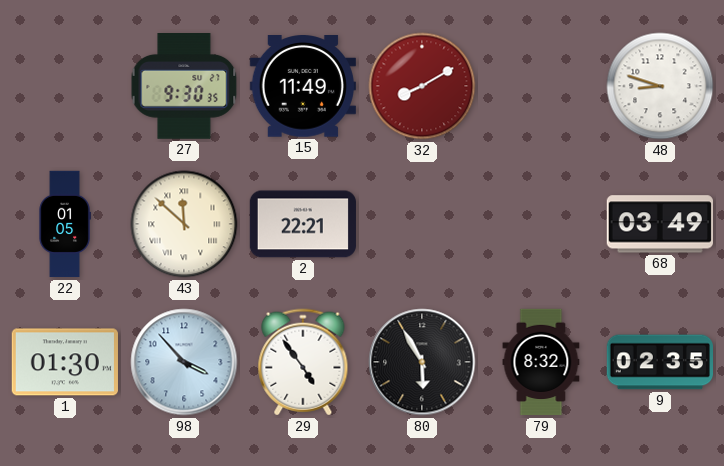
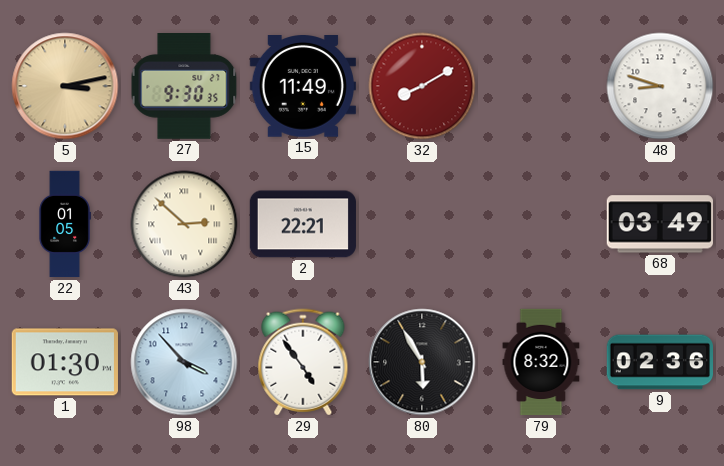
5: none -> 3:13 (65, 86)
43: 11:52 -> 2:52 (184, 224)
9: 02:35 -> 02:36 (659, 362)
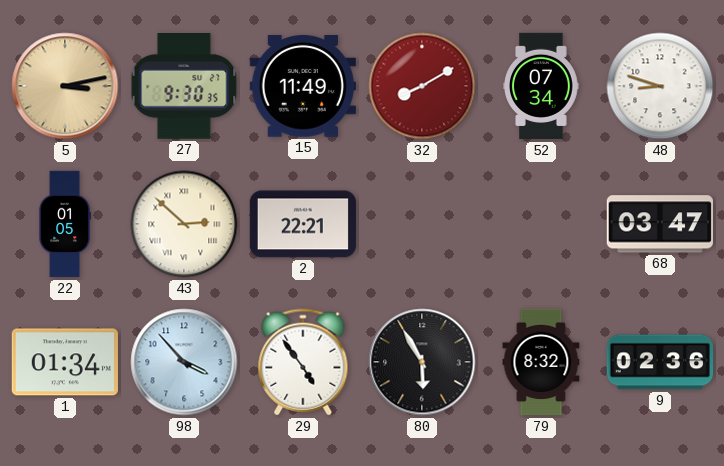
52: none -> 07:34 (541, 86)
68: 03:49 -> 03:47 (660, 224)
1: 01:30 -> 01:34 (65, 362)
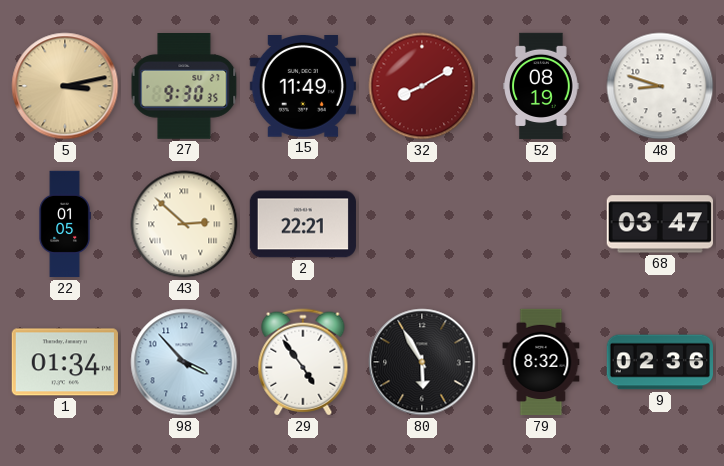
52: 07:34 -> 08:19 (541, 86)
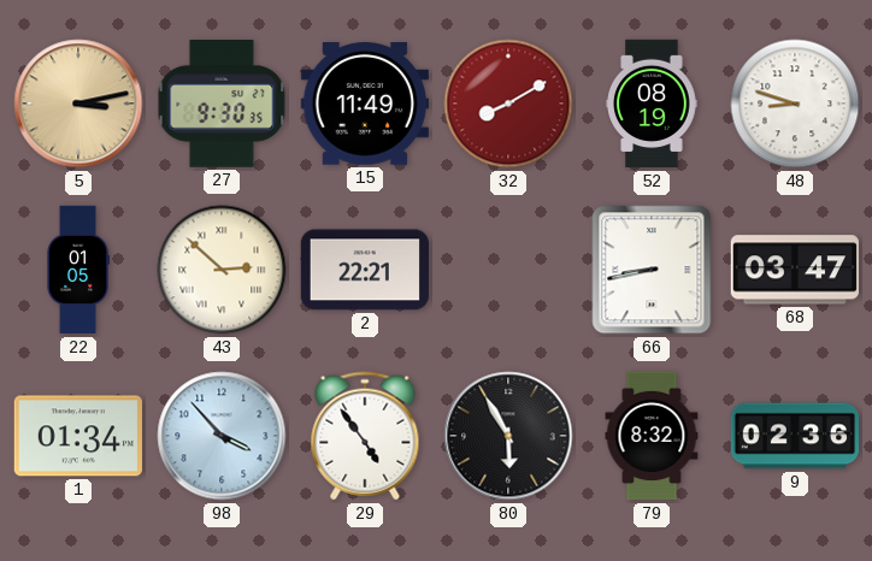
66: none -> 8:43 (652, 270)
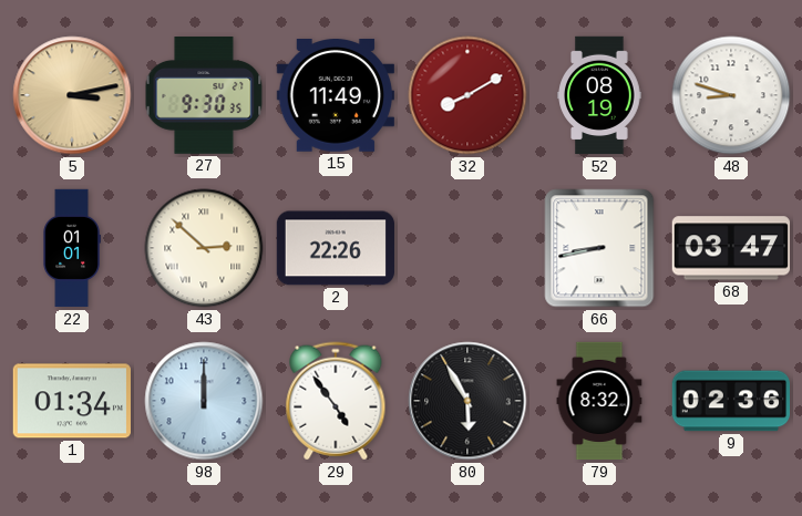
22: 01:05 -> 01:01 (72, 248)
2: 22:21 -> 22:26 (336, 248)
98: 3:53 -> 12:00 (204, 401)
